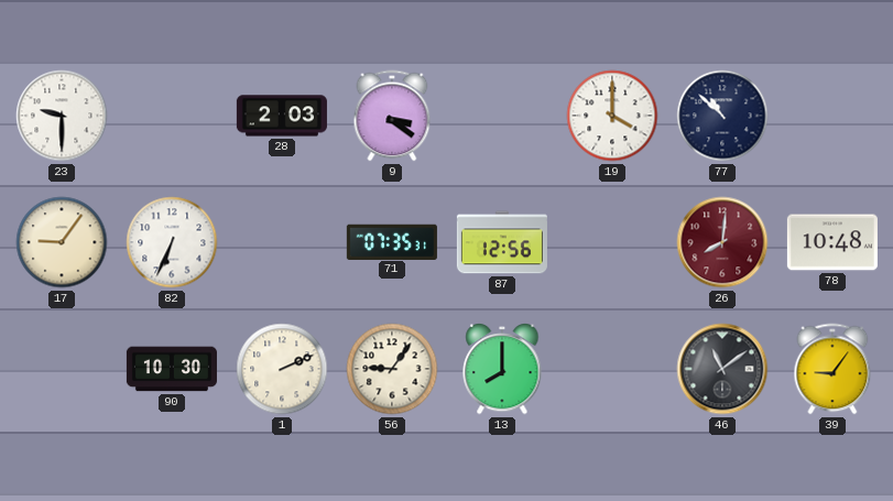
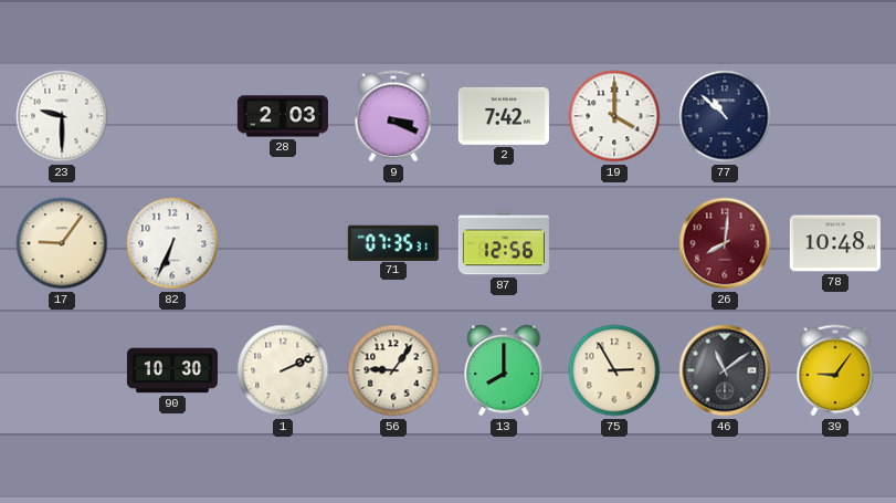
9: 3:21 -> 3:19 (393, 116)
2: none -> 7:42 (504, 116)
75: none -> 2:55 (614, 370)
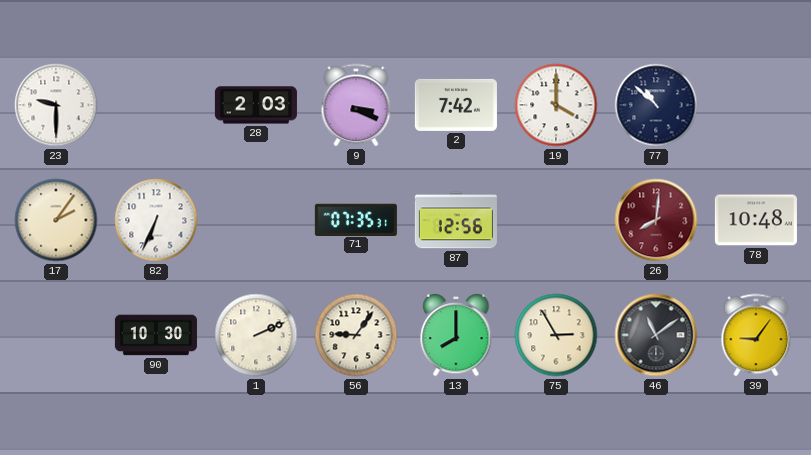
17: 9:06 -> 2:06 (56, 220)
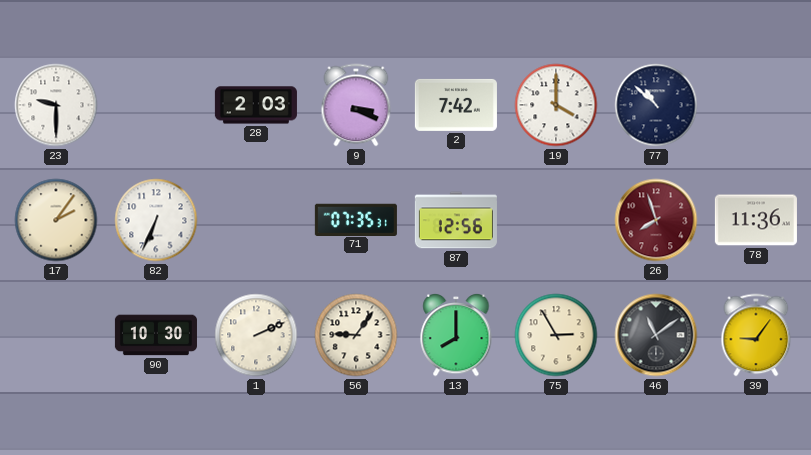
26: 8:01 -> 7:57 (656, 220)
78: 10:48 -> 11:36 (756, 220)
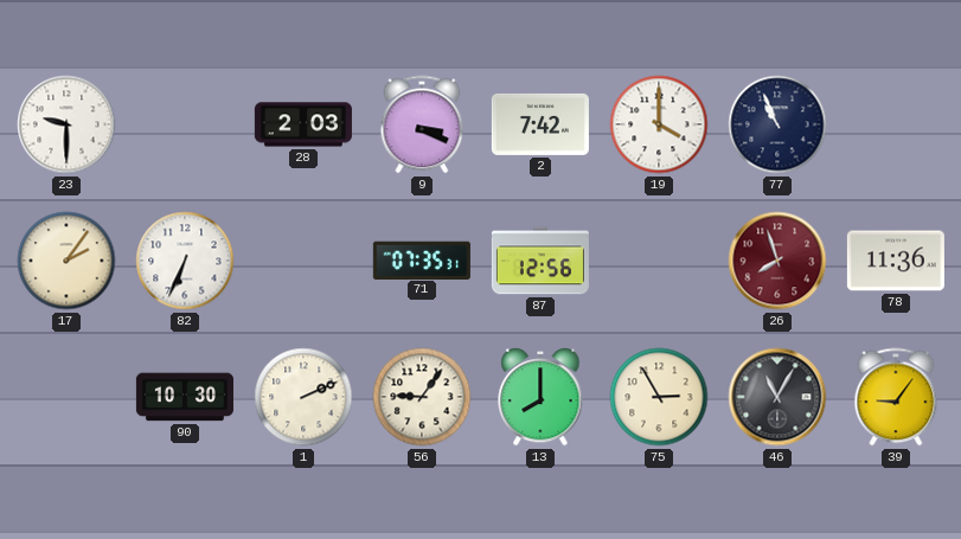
77: 10:52 -> 10:56 (777, 124)
46: 11:09 -> 11:05 (777, 397)
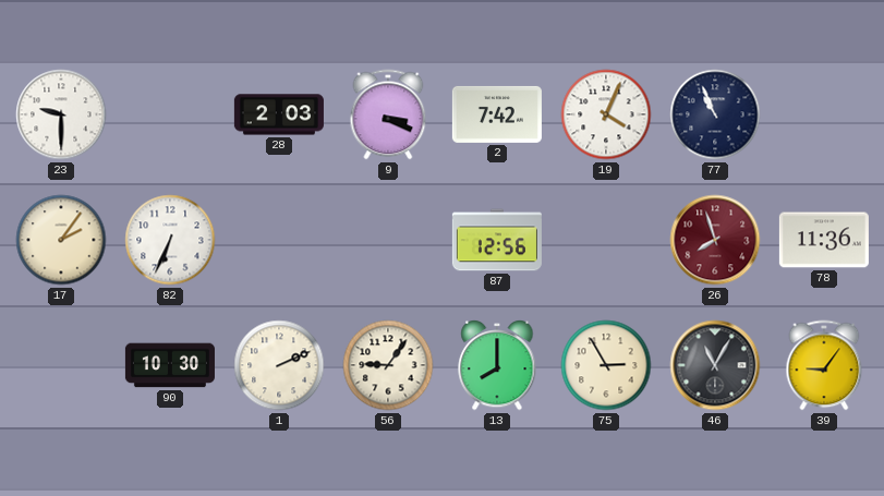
19: 4:00 -> 4:04 (606, 114)
71: 07:35 -> none (422, 259)
